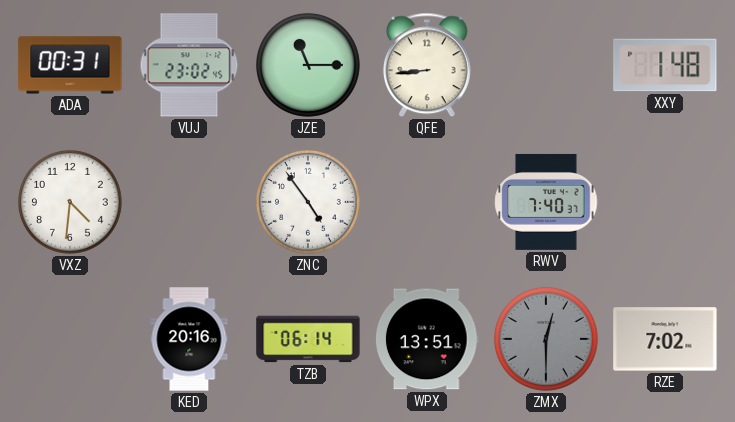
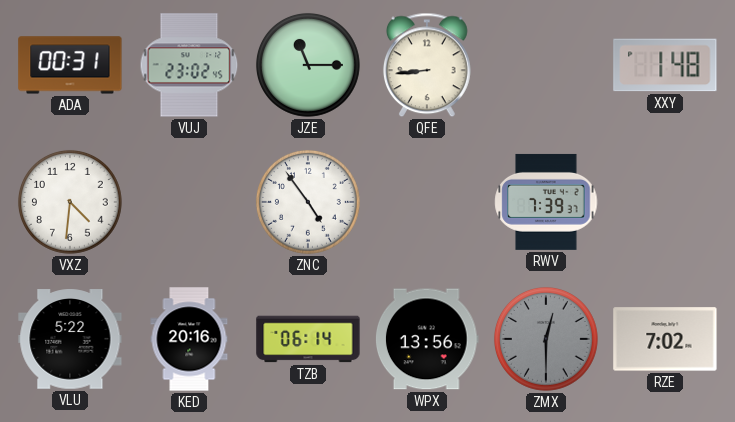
RWV: 7:40 -> 7:39 (546, 202)
VLU: none -> 5:22 (70, 339)
WPX: 13:51 -> 13:56 (427, 339)
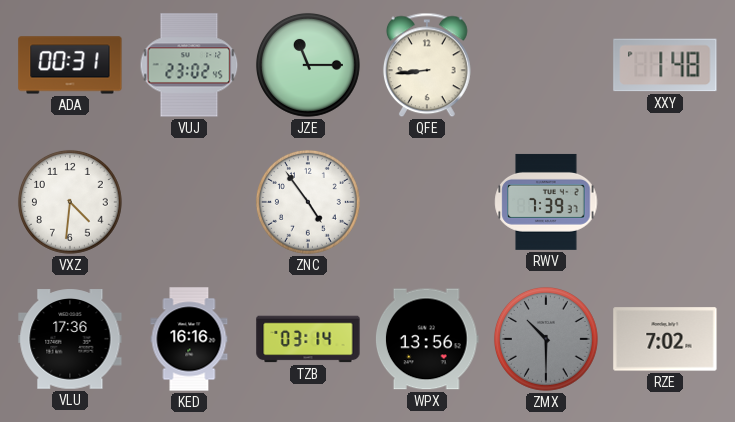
VLU: 5:22 -> 17:36 (70, 339)
KED: 20:16 -> 16:16 (189, 339)
TZB: 06:14 -> 03:14 (308, 339)
ZMX: 12:30 -> 10:30 (546, 339)
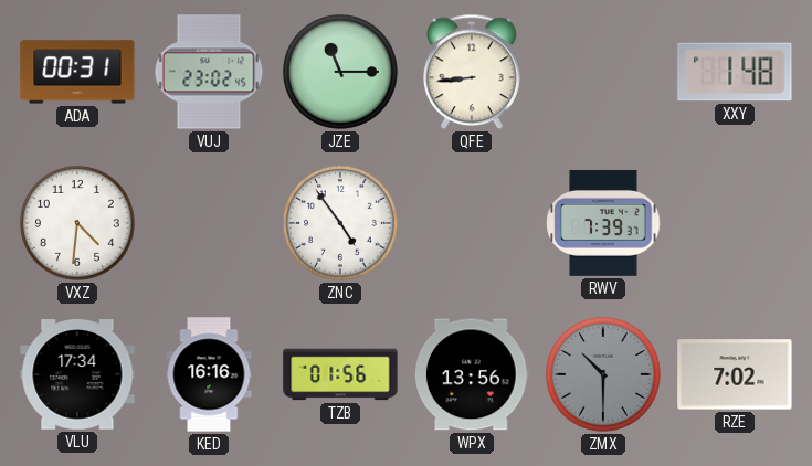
VLU: 17:36 -> 17:34 (77, 374)
TZB: 03:14 -> 01:56 (340, 374)
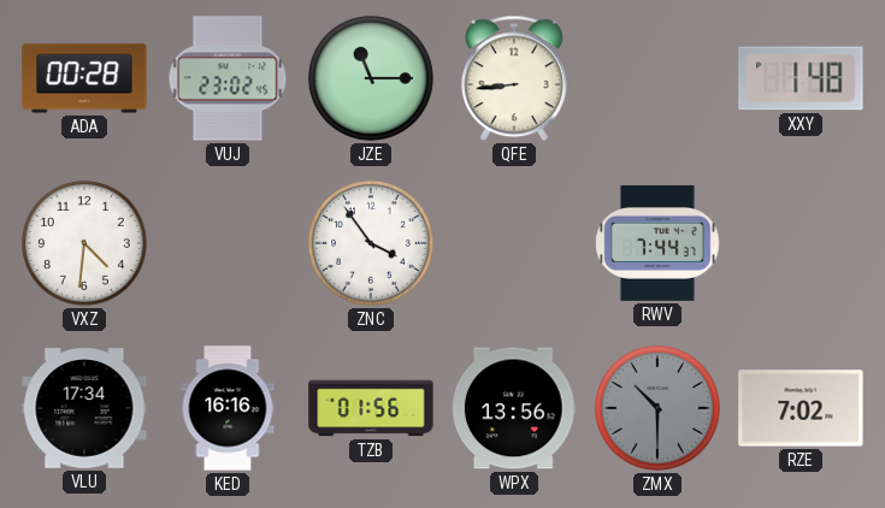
ADA: 00:31 -> 00:28 (84, 78)
ZNC: 4:54 -> 3:54 (371, 243)
RWV: 7:39 -> 7:44 (657, 243)
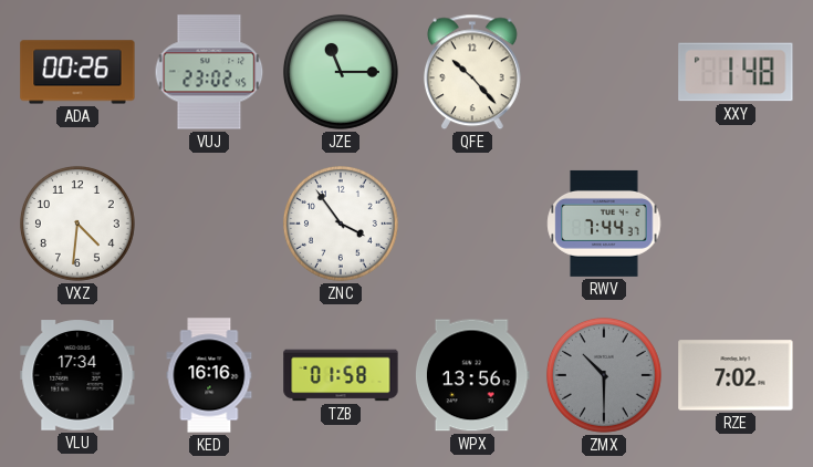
ADA: 00:28 -> 00:26 (77, 72)
QFE: 8:44 -> 10:23 (472, 72)
TZB: 01:56 -> 01:58 (341, 375)
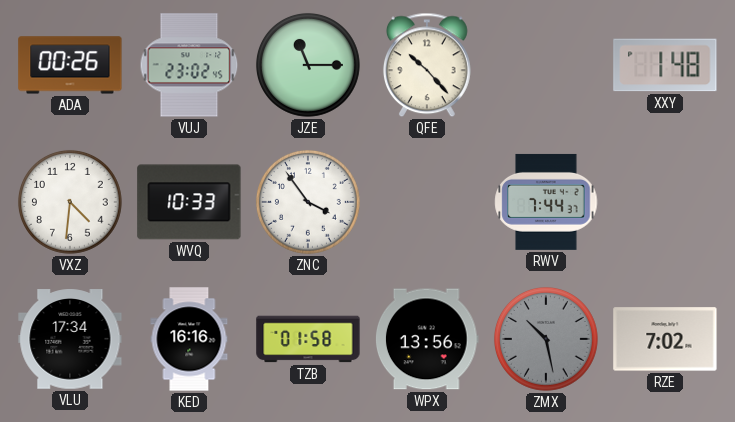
WVQ: none -> 10:33 (189, 202)
ZMX: 10:30 -> 10:28 (546, 339)
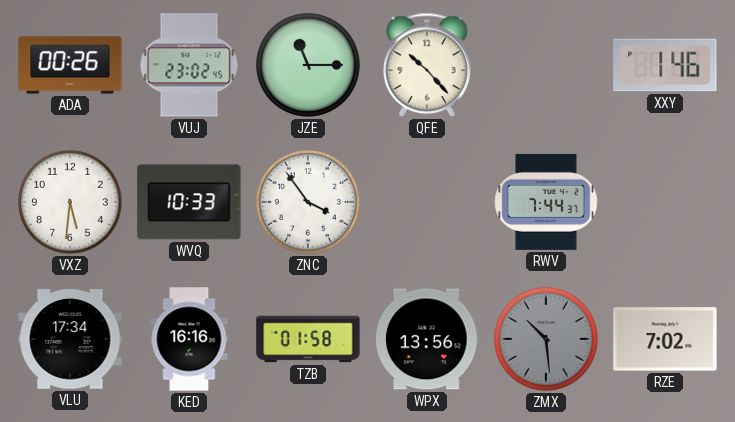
XXY: 1:48 -> 1:46 (665, 65)
VXZ: 4:31 -> 5:31 (70, 202)
ZMX: 10:28 -> 10:29 (546, 339)
